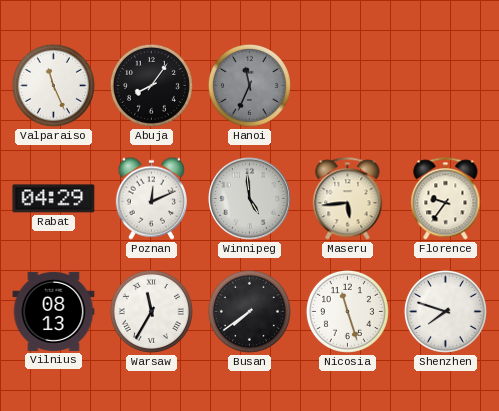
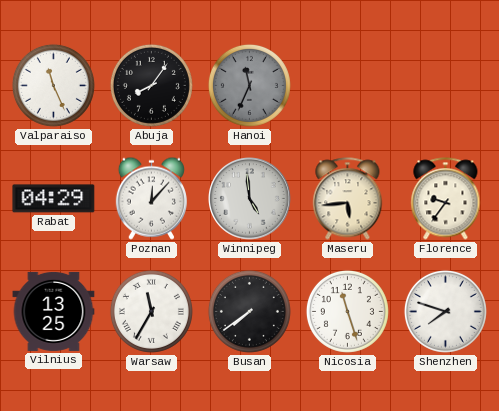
Poznan: 12:11 -> 12:07 (151, 198)
Vilnius: 08:13 -> 13:25 (54, 311)
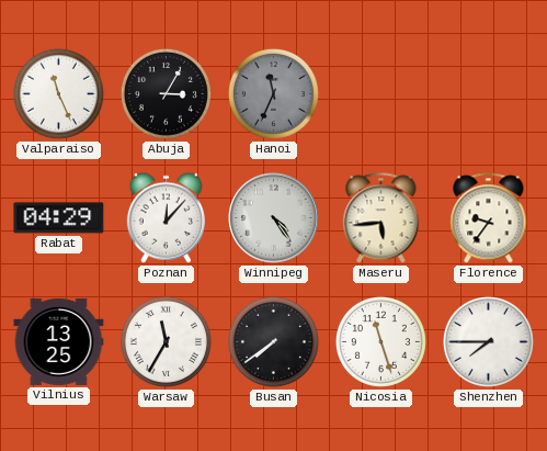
Abuja: 8:06 -> 3:05 (166, 93)
Winnipeg: 4:59 -> 4:24 (274, 218)
Shenzhen: 7:48 -> 7:45 (488, 341)
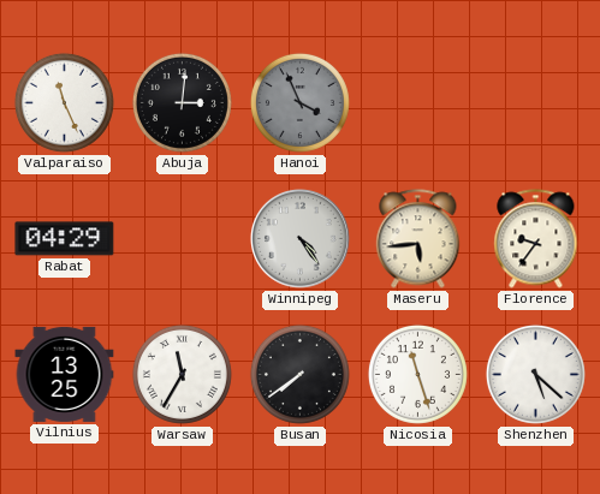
Abuja: 3:05 -> 3:01 (182, 102)
Hanoi: 11:34 -> 3:56 (299, 102)
Poznan: 12:07 -> none (166, 217)
Shenzhen: 7:45 -> 5:22 (535, 374)
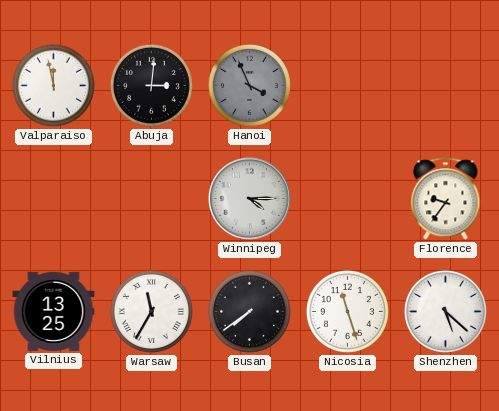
Valparaiso: 11:26 -> 11:58 (53, 85)
Rabat: 04:29 -> none (65, 239)
Winnipeg: 4:24 -> 4:15 (250, 199)
Maseru: 5:44 -> none (418, 239)
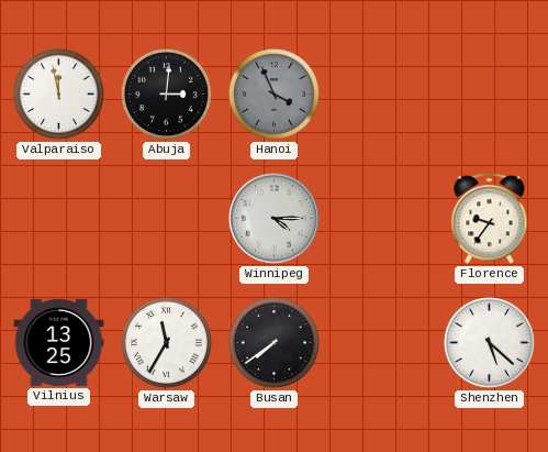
Nicosia: 11:27 -> none (347, 311)
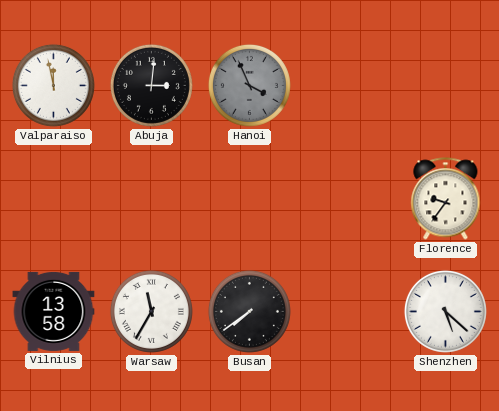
Winnipeg: 4:15 -> none (275, 219)
Vilnius: 13:25 -> 13:58 (54, 311)
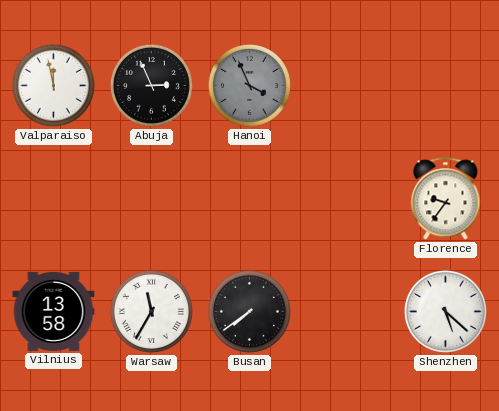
Abuja: 3:01 -> 2:56 (151, 85)
